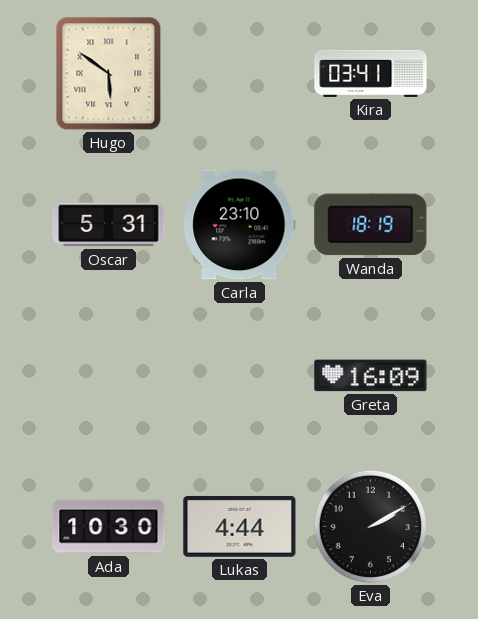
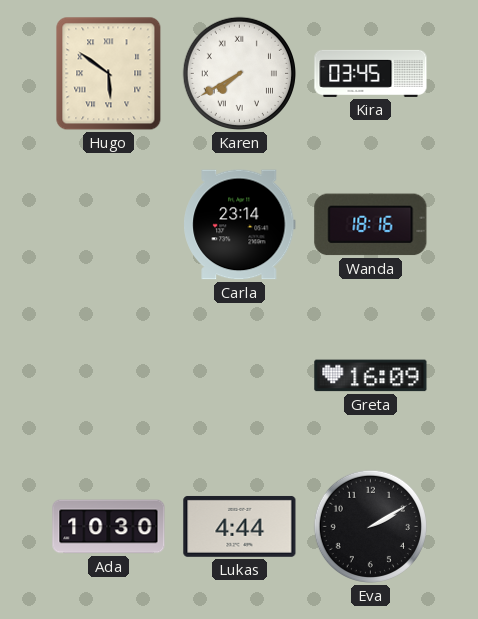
Karen: none -> 7:40 (239, 73)
Kira: 03:41 -> 03:45 (371, 73)
Oscar: 5:31 -> none (109, 225)
Carla: 23:10 -> 23:14 (240, 225)
Wanda: 18:19 -> 18:16 (371, 225)
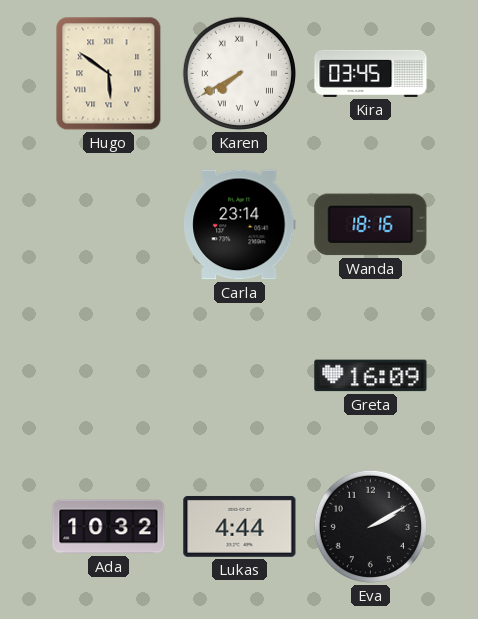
Ada: 10:30 -> 10:32 (109, 527)
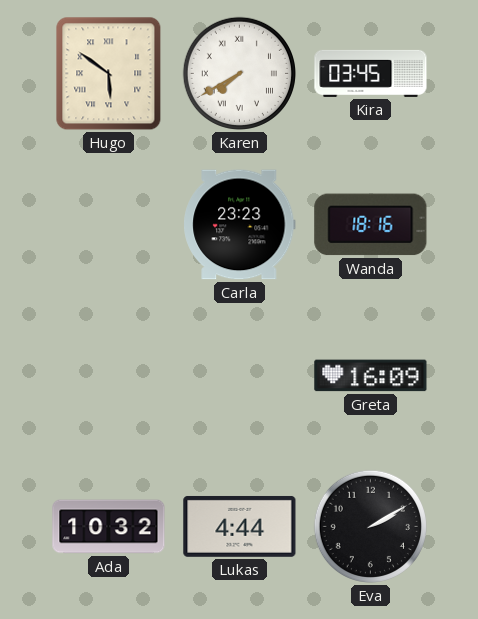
Carla: 23:14 -> 23:23 (240, 225)
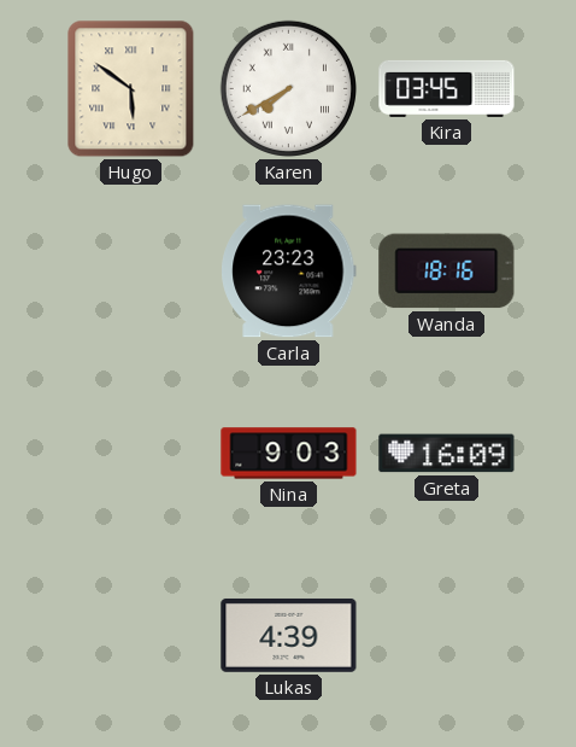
Nina: none -> 9:03 (289, 454)
Ada: 10:32 -> none (109, 527)
Lukas: 4:44 -> 4:39 (289, 635)
Eva: 2:10 -> none (370, 526)
